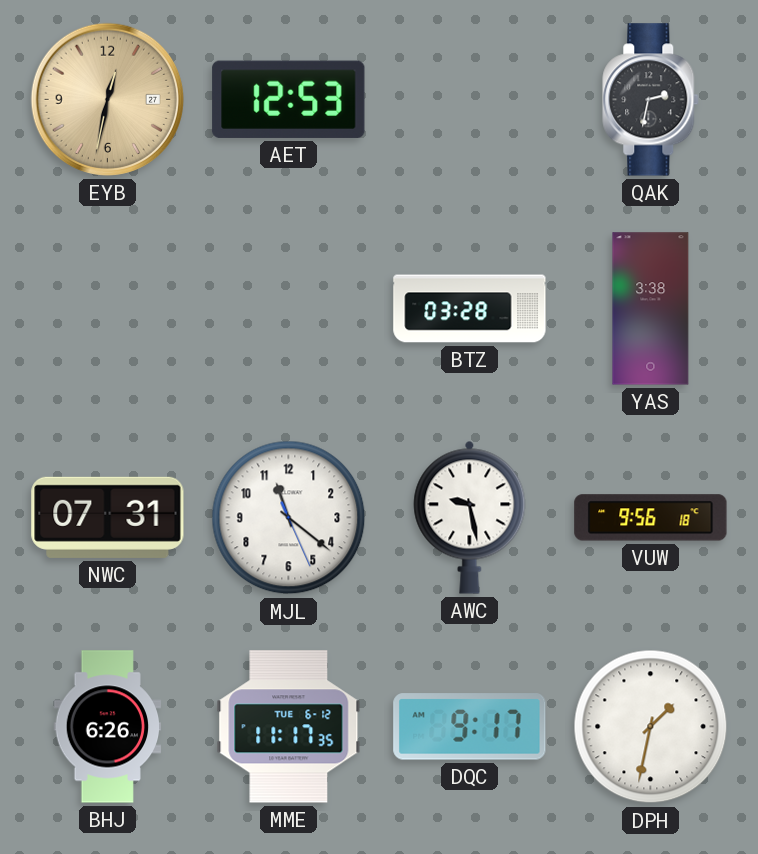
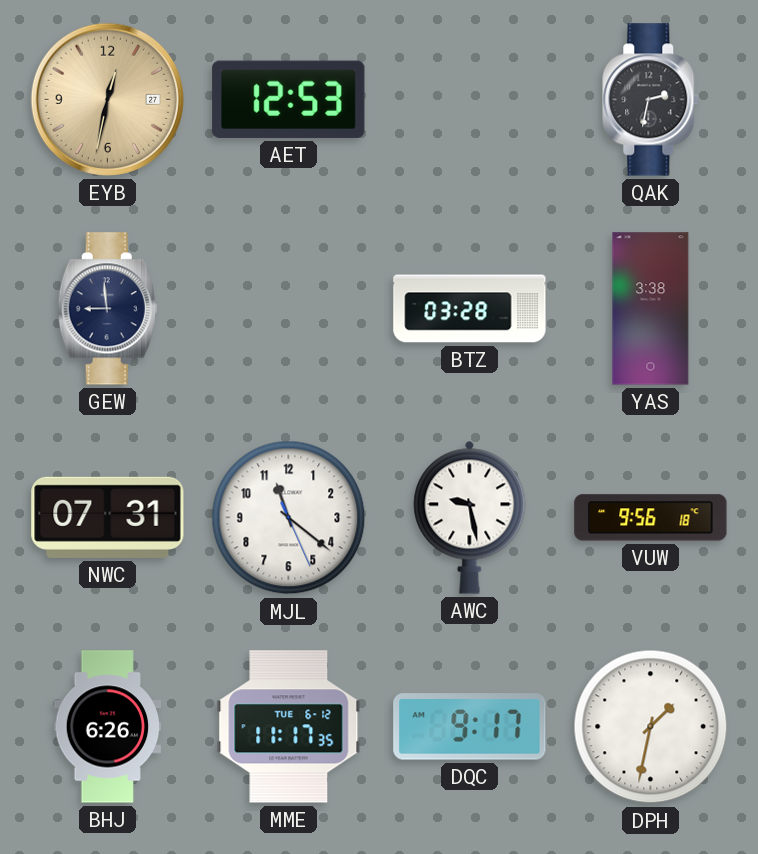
GEW: none -> 8:59 (107, 309)
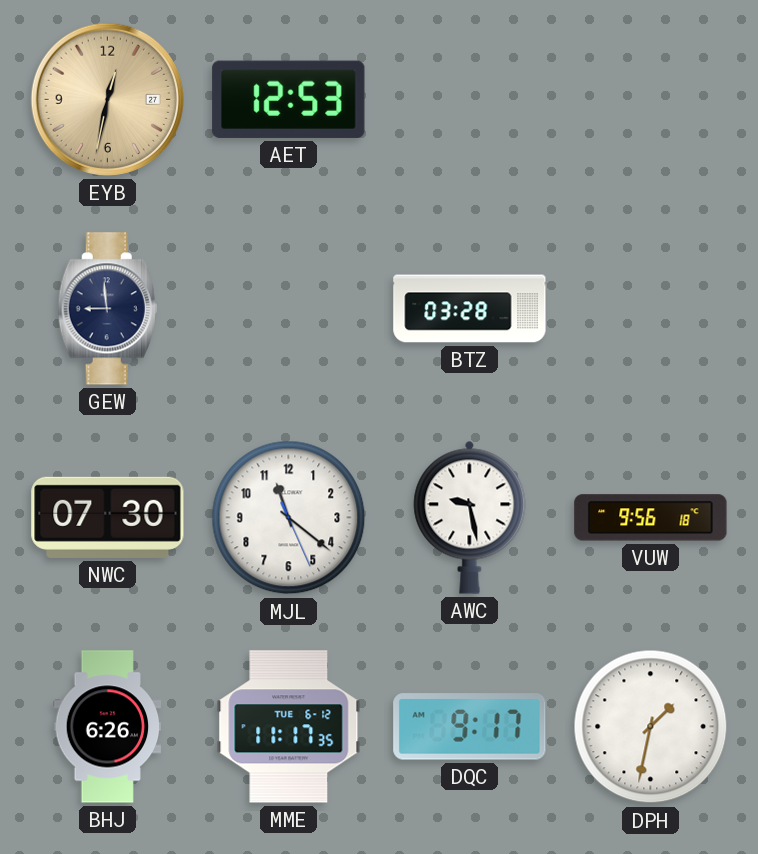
QAK: 2:32 -> none (651, 100)
YAS: 3:38 -> none (651, 309)
NWC: 07:31 -> 07:30 (108, 517)
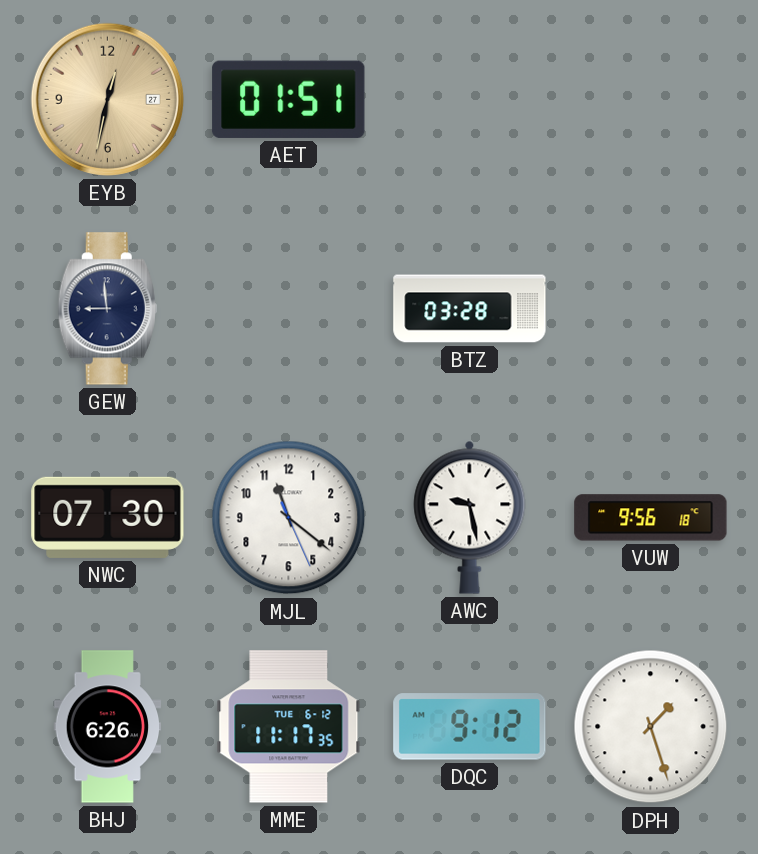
AET: 12:53 -> 01:51 (289, 99)
DQC: 9:17 -> 9:12 (470, 727)
DPH: 1:32 -> 1:27 (651, 727)
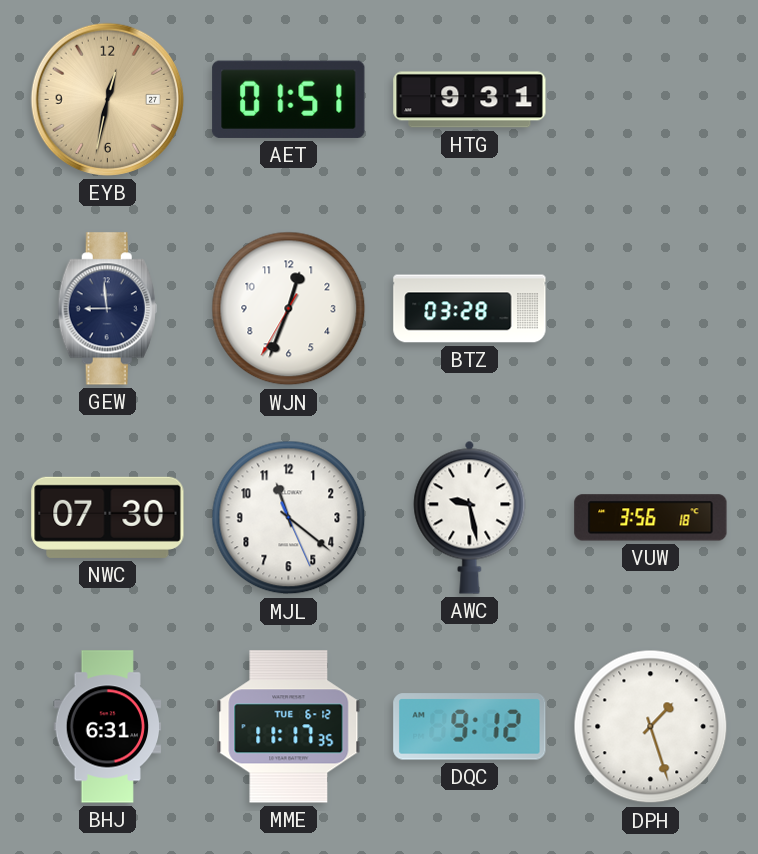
HTG: none -> 9:31 (470, 100)
WJN: none -> 12:33 (289, 309)
VUW: 9:56 -> 3:56 (651, 518)
BHJ: 6:26 -> 6:31 (108, 727)
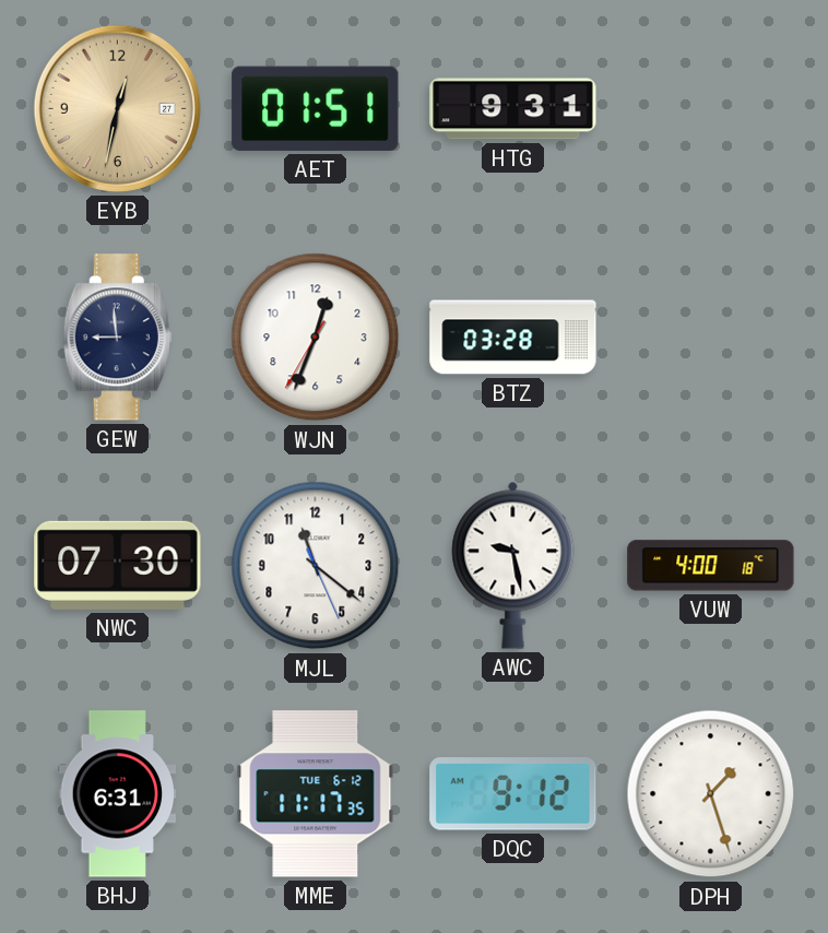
VUW: 3:56 -> 4:00 (711, 566)
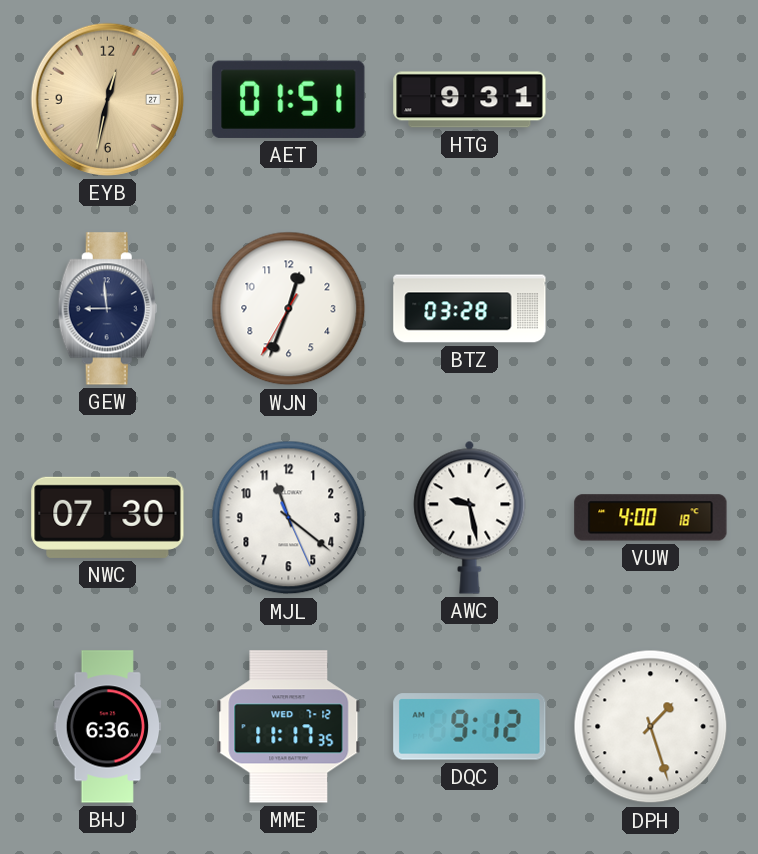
BHJ: 6:31 -> 6:36 (108, 727)
MME date: TUE 6-12 -> WED 7-12 (289, 727)
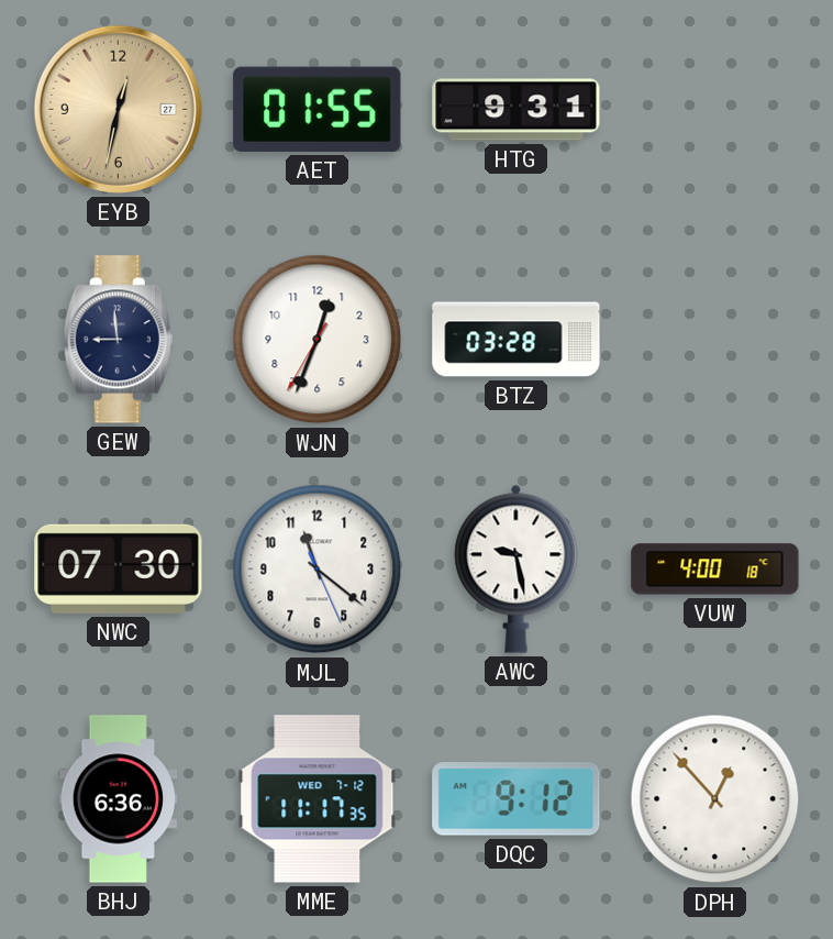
AET: 01:51 -> 01:55 (318, 109)
DPH: 1:27 -> 12:53 (715, 799)
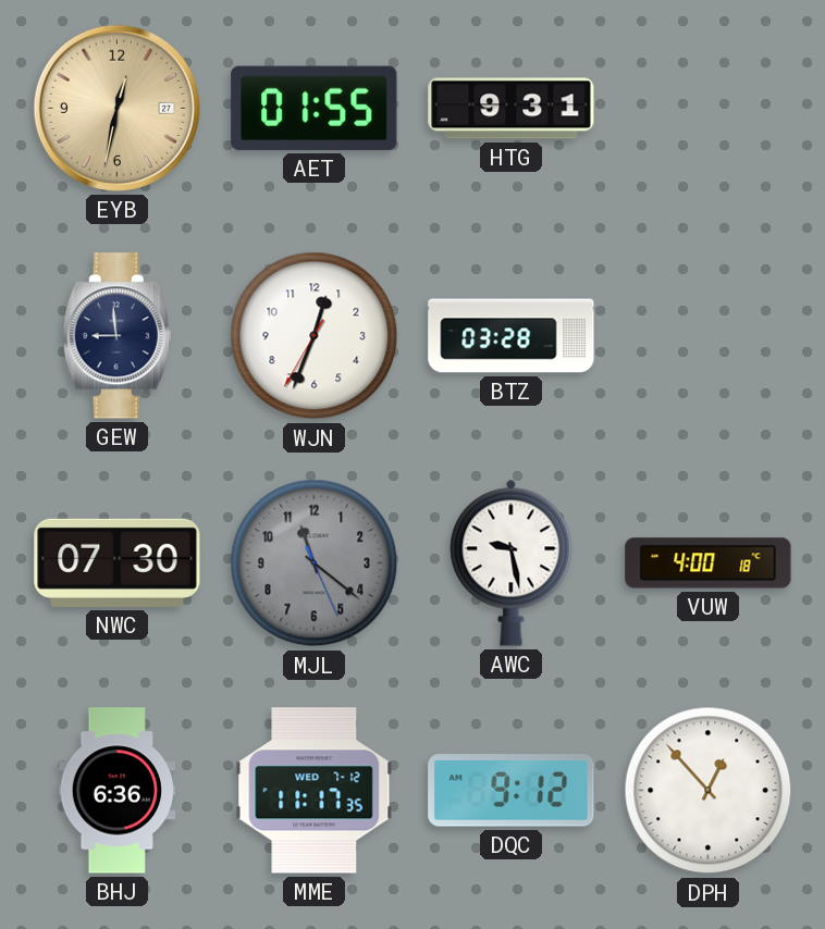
MJL dial: white -> grey (315, 563)
